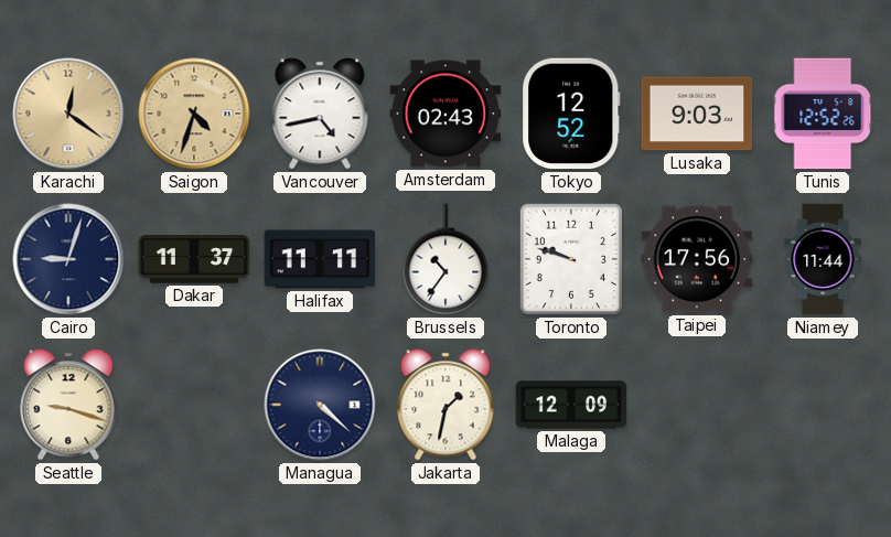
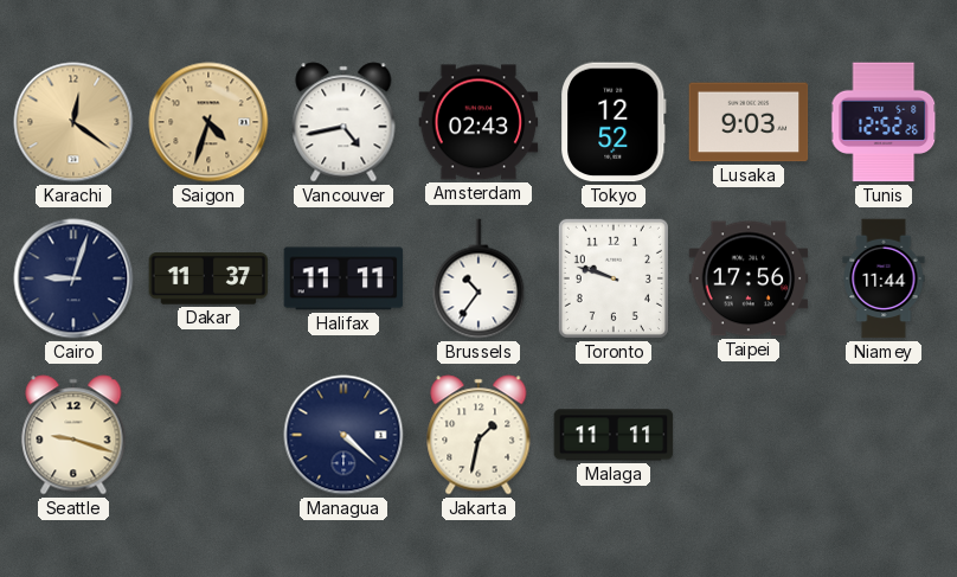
Malaga: 12:09 -> 11:11 (614, 435)
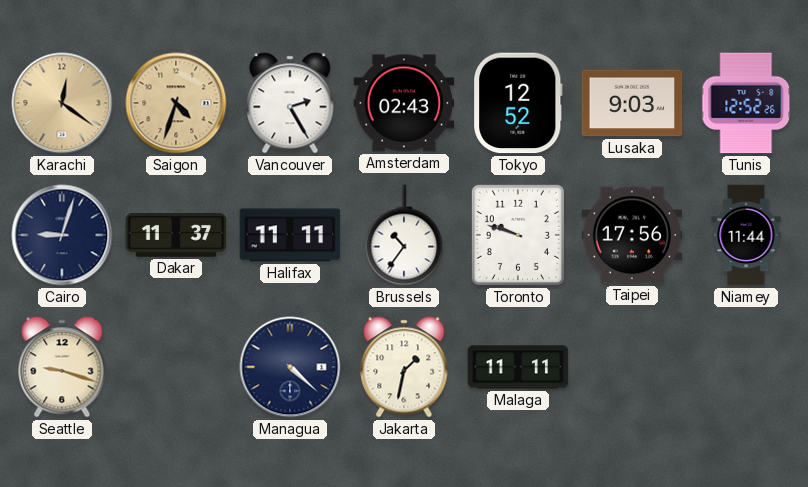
Vancouver: 4:43 -> 2:25 (290, 103)
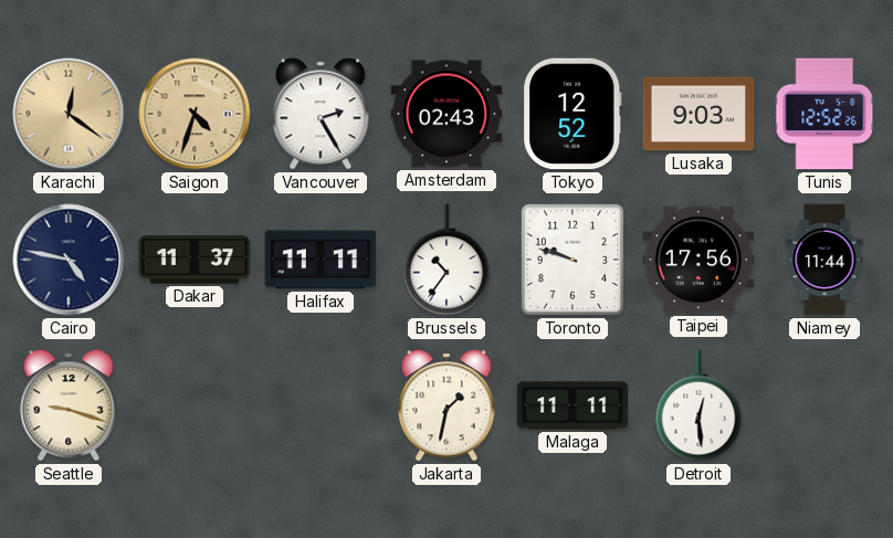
Cairo: 9:03 -> 4:47 (69, 260)
Managua: 4:22 -> none (290, 367)
Detroit: none -> 12:29 (698, 405)
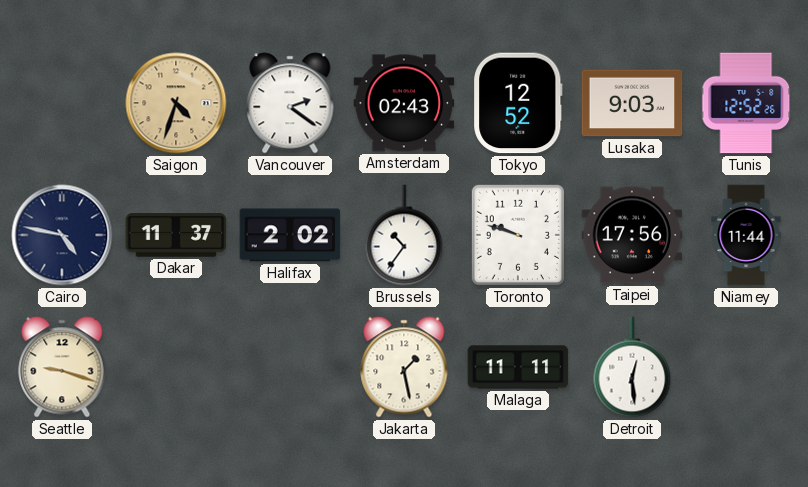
Karachi: 12:21 -> none (69, 114)
Vancouver: 2:25 -> 2:21 (290, 103)
Halifax: 11:11 -> 2:02 (290, 235)
Jakarta: 1:32 -> 1:28 (404, 367)
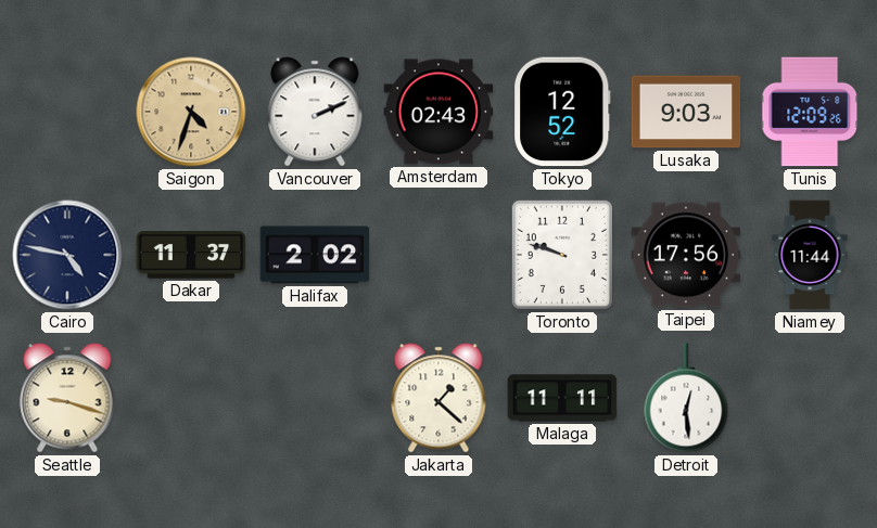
Vancouver: 2:21 -> 2:11 (315, 112)
Tunis: 12:52 -> 12:09 (810, 112)
Brussels: 10:36 -> none (404, 235)
Jakarta: 1:28 -> 1:22 (438, 398)
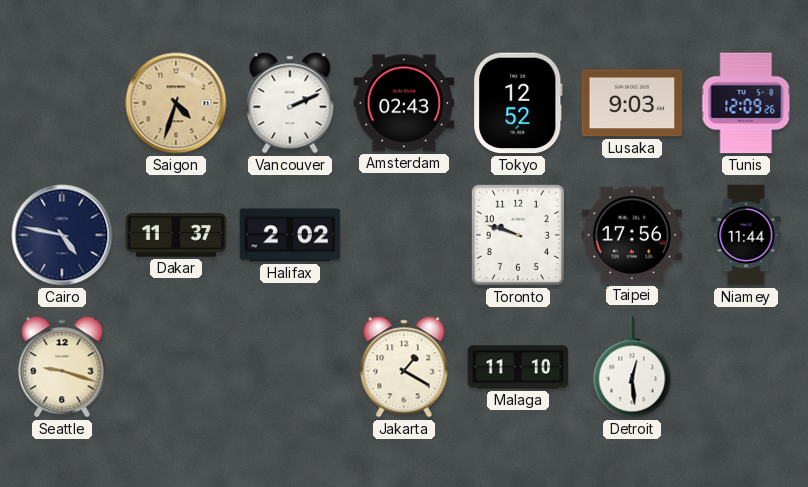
Jakarta: 1:22 -> 1:20 (404, 367)
Malaga: 11:11 -> 11:10 (518, 367)
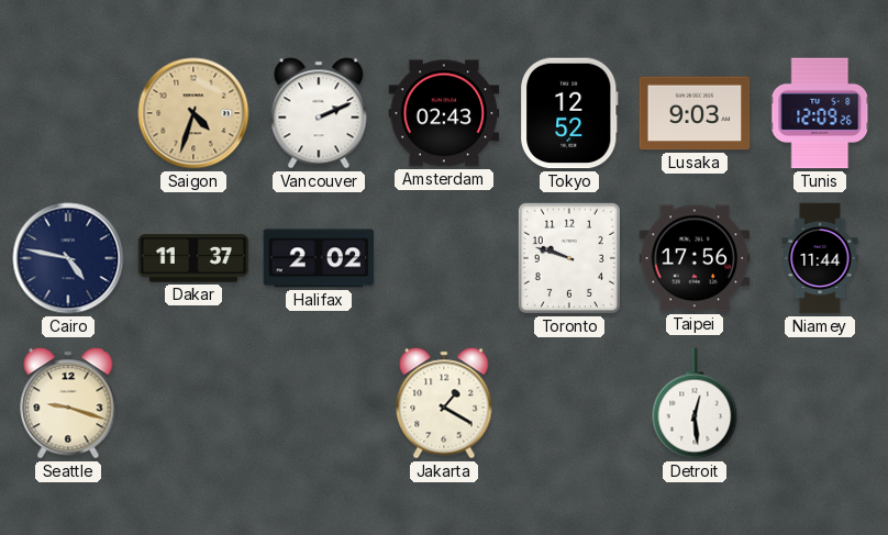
Malaga: 11:10 -> none (518, 367)
